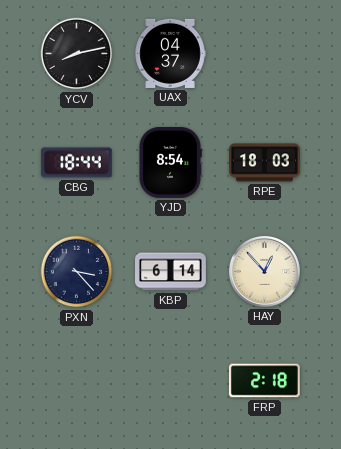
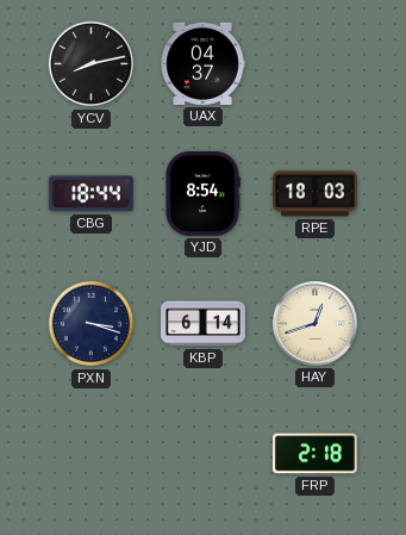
PXN: 3:23 -> 3:18 (92, 324)
HAY: 12:53 -> 12:42 (316, 324)
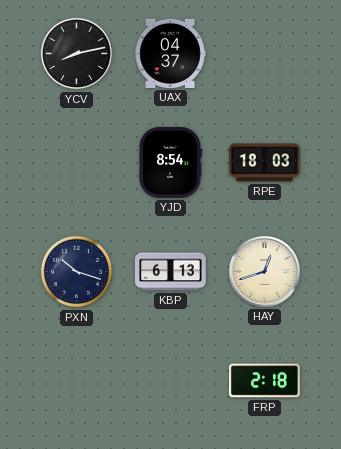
CBG: 18:44 -> none (90, 194)
PXN: 3:18 -> 10:18 (77, 272)
KBP: 6:14 -> 6:13 (171, 272)
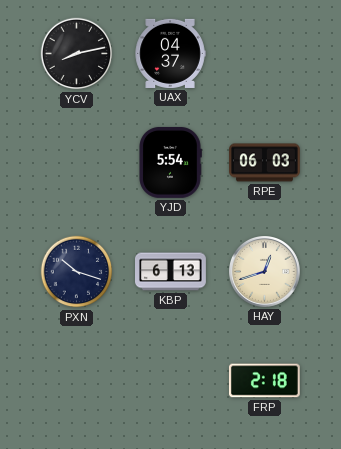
YJD: 8:54 -> 5:54 (170, 162)
RPE: 18:03 -> 06:03 (265, 163)
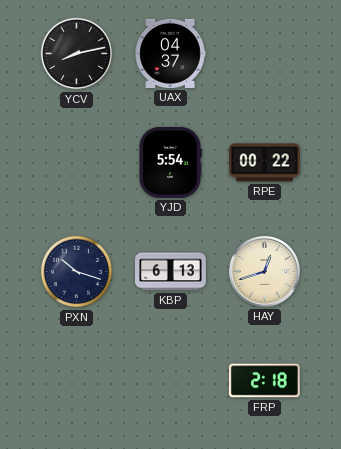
RPE: 06:03 -> 00:22 (265, 163)
